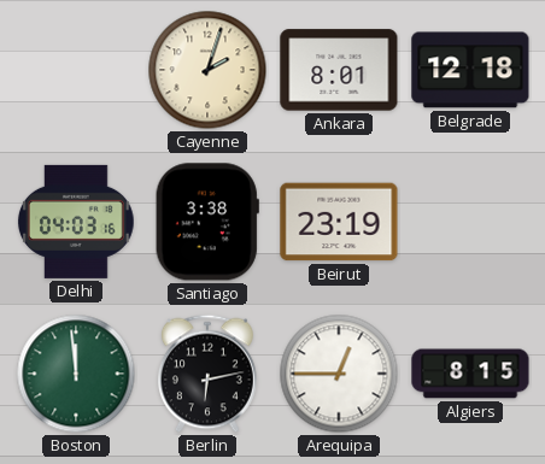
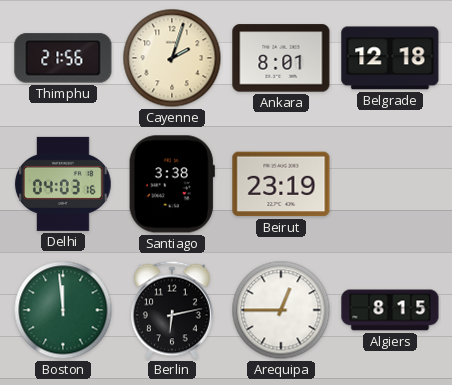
Thimphu: none -> 21:56 (63, 58)
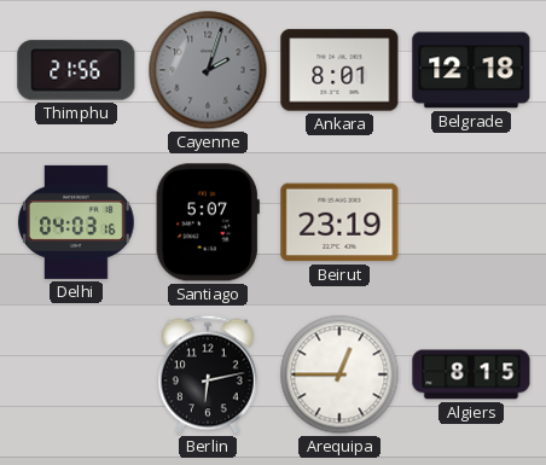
Cayenne dial: cream -> grey (208, 70)
Santiago: 3:38 -> 5:07 (208, 222)
Boston: 11:59 -> none (63, 310)
